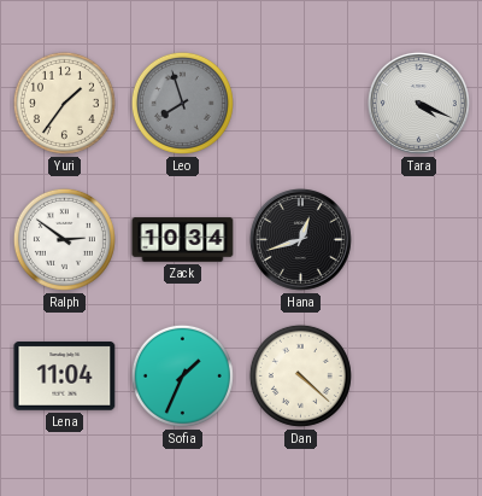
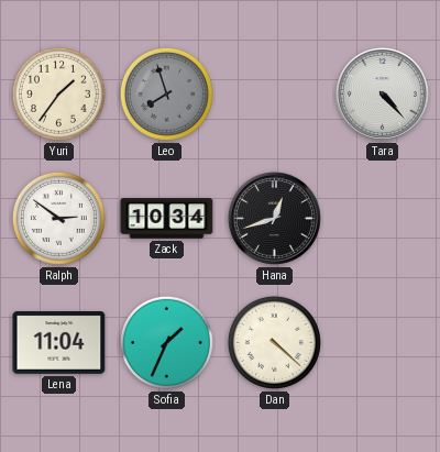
Tara: 4:19 -> 4:23 (382, 93)
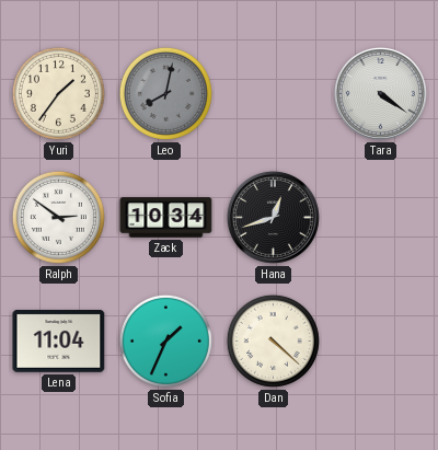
Leo: 7:57 -> 8:02 (165, 93)
Tara: 4:23 -> 4:21 (380, 93)
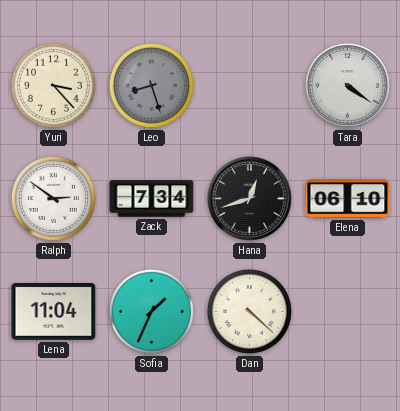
Yuri: 1:36 -> 3:23 (53, 85)
Leo: 8:02 -> 8:27 (151, 85)
Zack: 10:34 -> 7:34 (152, 199)
Elena: none -> 06:10 (348, 199)
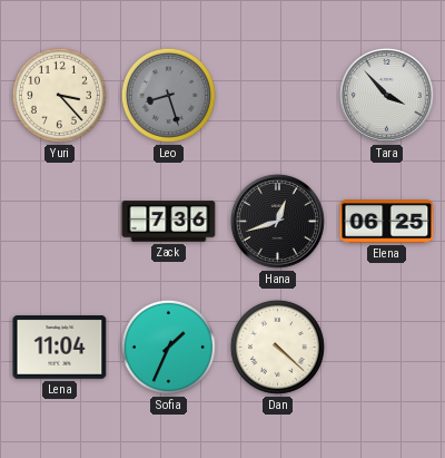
Tara: 4:21 -> 3:53 (386, 95)
Ralph: 2:51 -> none (53, 198)
Zack: 7:34 -> 7:36 (169, 222)
Elena: 06:10 -> 06:25 (387, 222)
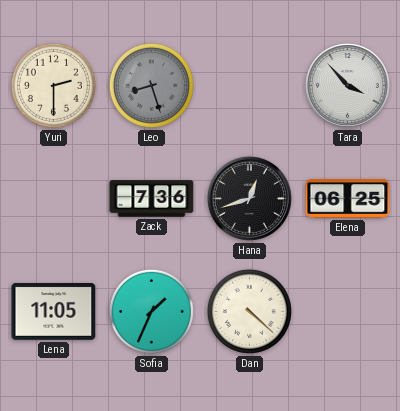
Yuri: 3:23 -> 2:30 (53, 85)
Lena: 11:04 -> 11:05 (54, 312)
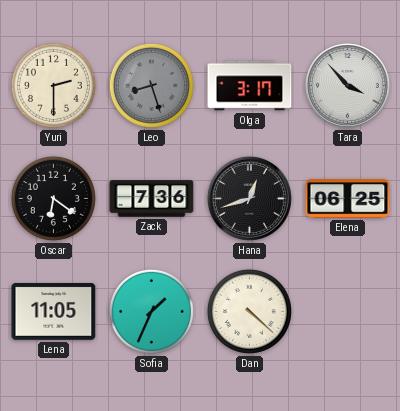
Olga: none -> 3:17 (250, 86)
Oscar: none -> 6:21 (53, 198)
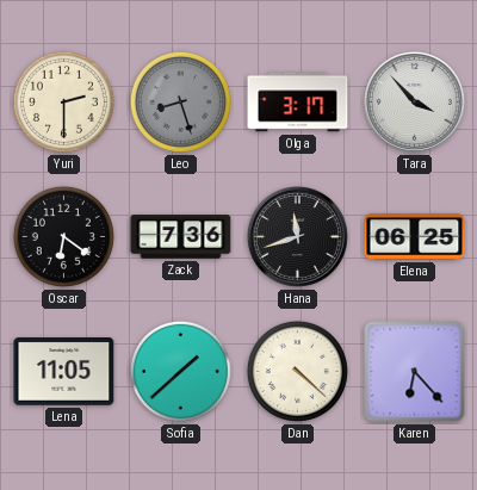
Hana: 12:42 -> 11:42 (297, 236)
Sofia: 1:34 -> 1:38 (180, 371)
Karen: none -> 6:23 (415, 372)
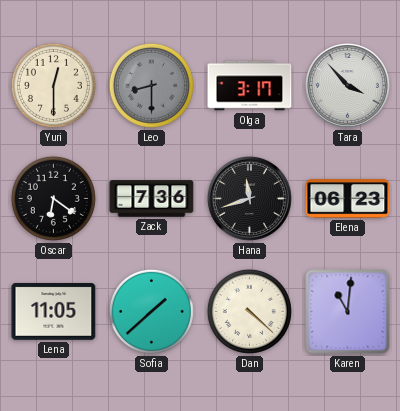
Yuri: 2:30 -> 12:30 (53, 85)
Leo: 8:27 -> 8:30 (151, 85)
Elena: 06:25 -> 06:23 (348, 199)
Karen: 6:23 -> 11:01 (348, 312)
